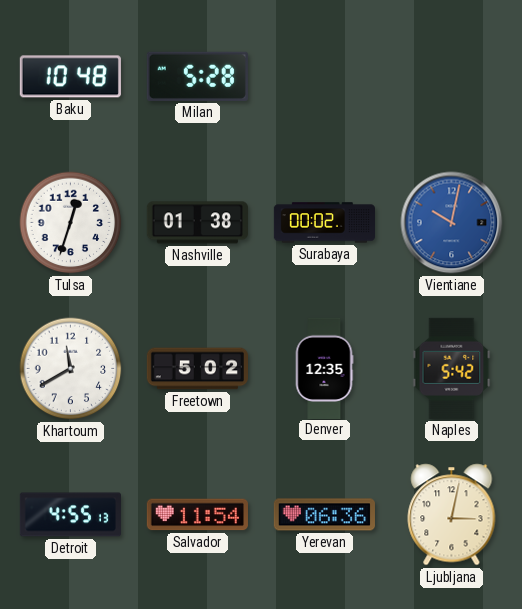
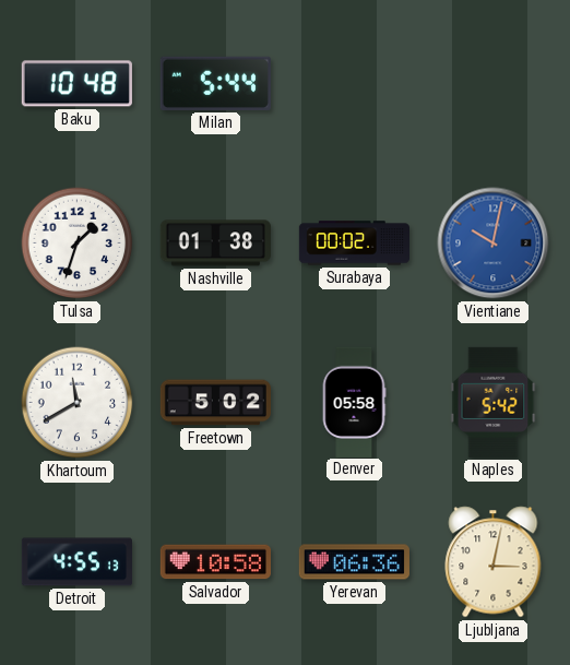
Milan: 5:28 -> 5:44 (215, 83)
Tulsa: 12:33 -> 1:33 (78, 244)
Denver: 12:35 -> 05:58 (354, 402)
Salvador: 11:54 -> 10:58 (215, 562)
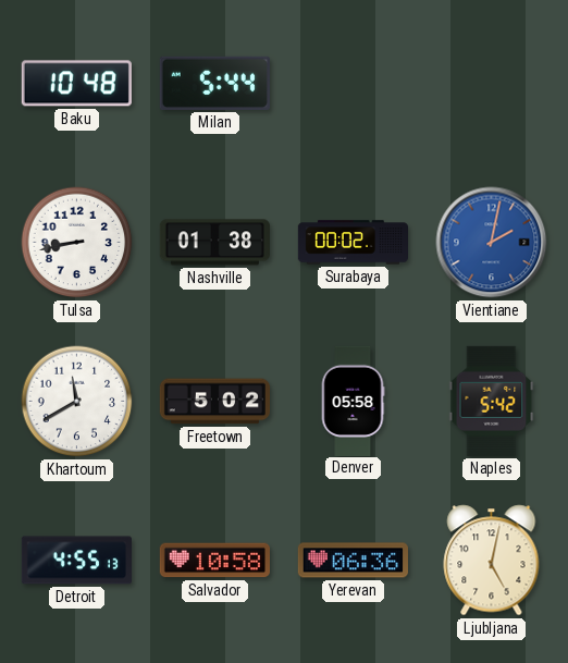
Tulsa: 1:33 -> 8:43 (77, 243)
Vientiane: 10:02 -> 2:02 (492, 243)
Ljubljana: 3:02 -> 5:02 (492, 561)
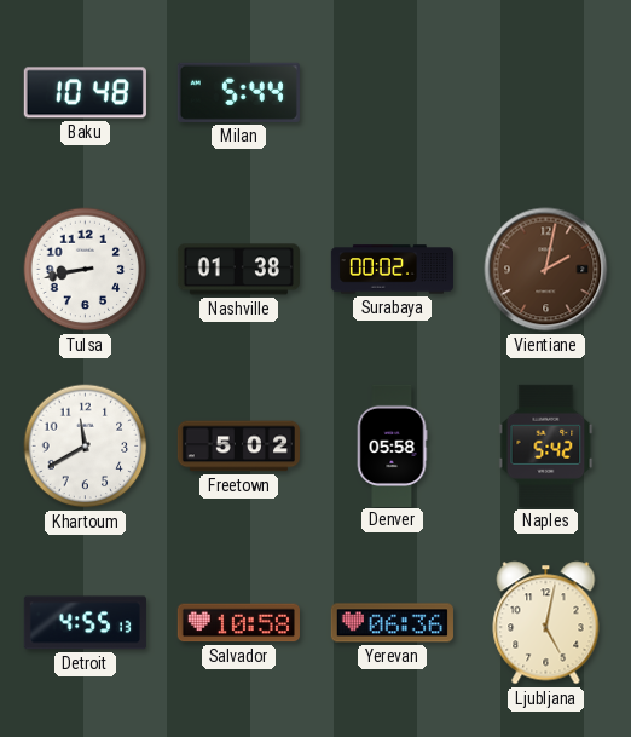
Vientiane dial: blue -> brown (546, 270)
